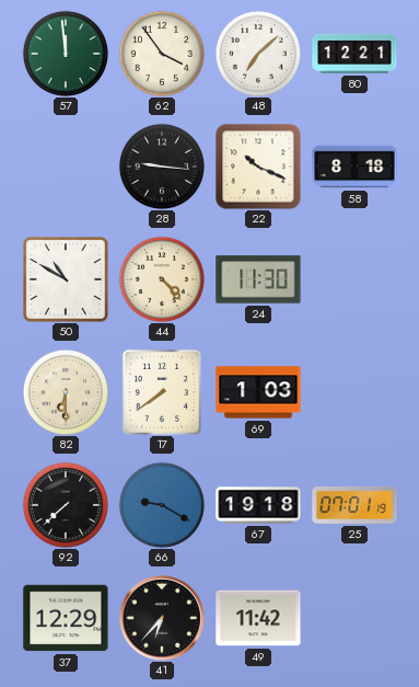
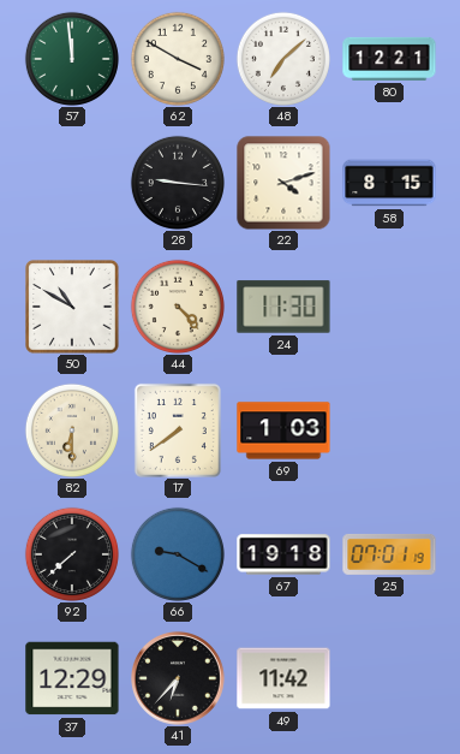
62: 3:54 -> 3:50 (178, 59)
22: 10:19 -> 4:12 (283, 183)
58: 8:18 -> 8:15 (389, 183)
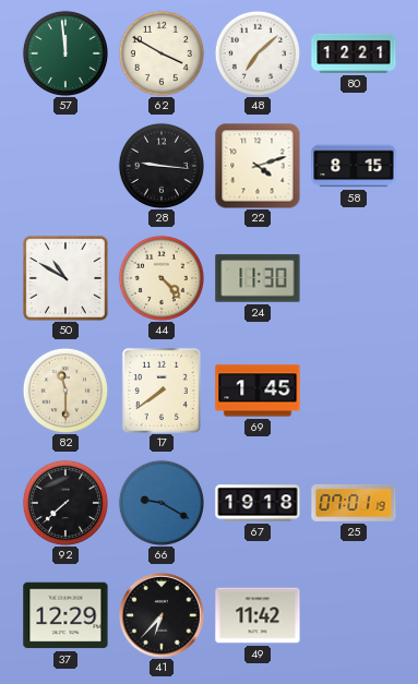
82: 6:30 -> 11:30 (65, 391)
69: 1:03 -> 1:45 (258, 391)
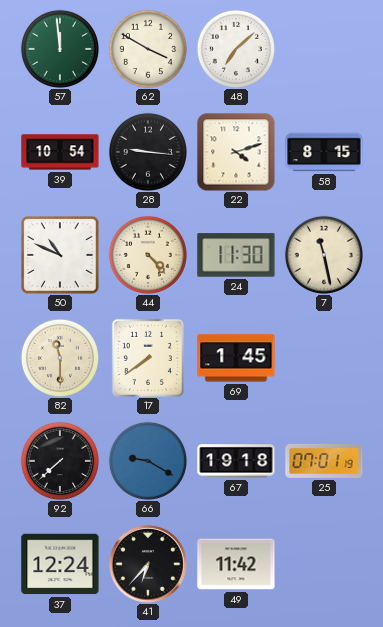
80: 12:21 -> none (354, 53)
39: none -> 10:54 (60, 152)
50: 10:50 -> 10:49 (60, 255)
7: none -> 11:28 (324, 255)
37: 12:29 -> 12:24 (60, 564)
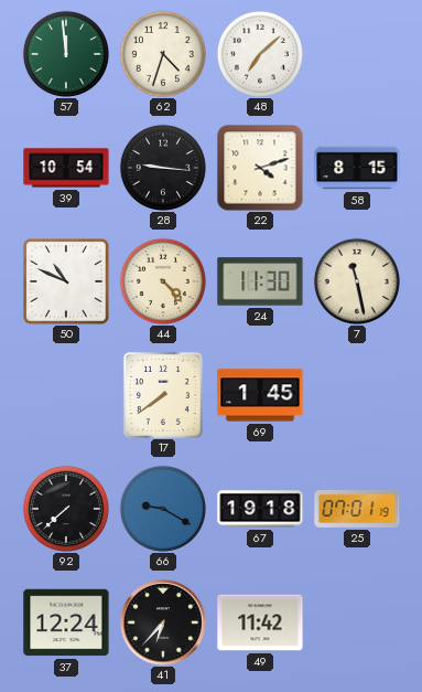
62: 3:50 -> 4:33 (163, 54)
82: 11:30 -> none (60, 358)
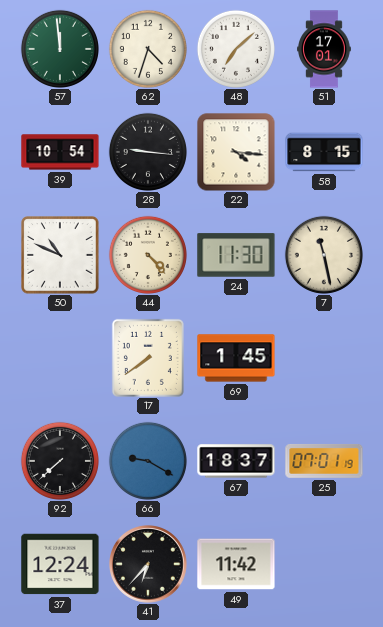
51: none -> 17:01 (325, 49)
22: 4:12 -> 4:16 (236, 152)
67: 19:18 -> 18:37 (236, 461)
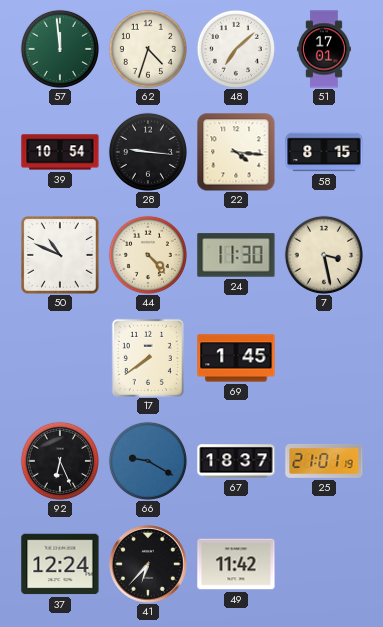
7: 11:28 -> 3:28 (324, 255)
92: 7:38 -> 6:26 (60, 461)
25: 07:01 -> 21:01 (324, 461)
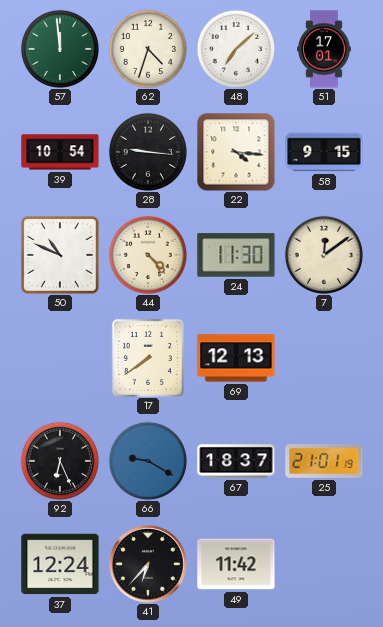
58: 8:15 -> 9:15 (324, 152)
7: 3:28 -> 12:09 (324, 255)
69: 1:45 -> 12:13 (236, 358)
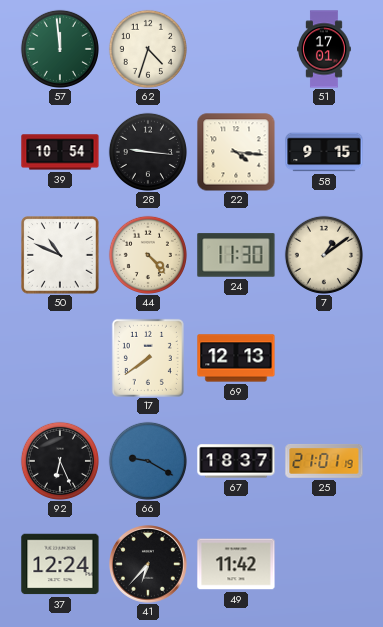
48: 7:08 -> none (236, 49)
7: 12:09 -> 1:09 (324, 255)
